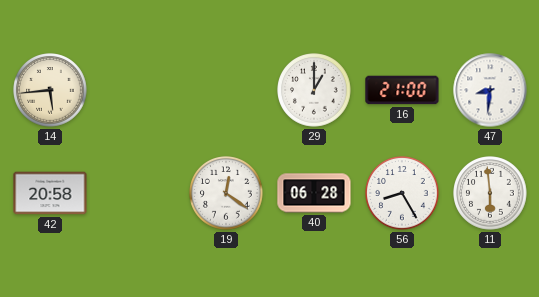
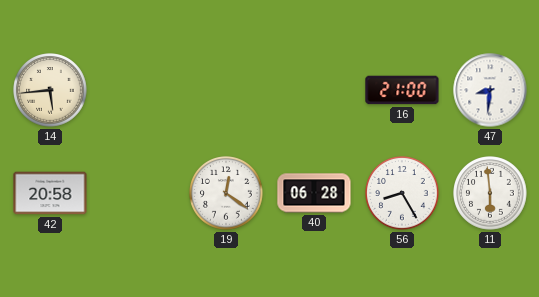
29: 1:00 -> none (314, 90)
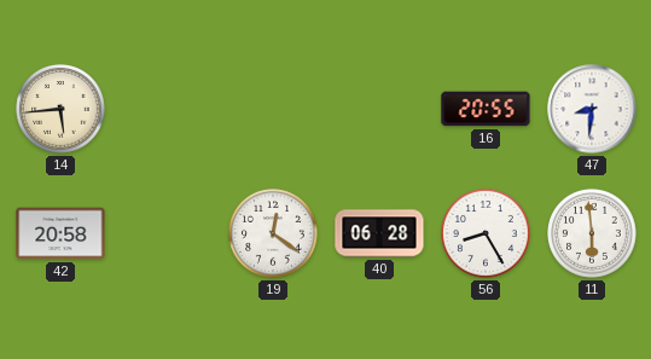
16: 21:00 -> 20:55 (486, 109)
